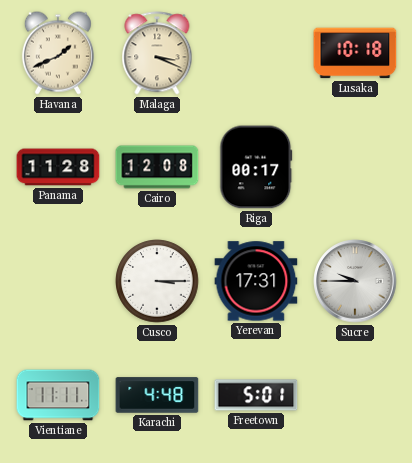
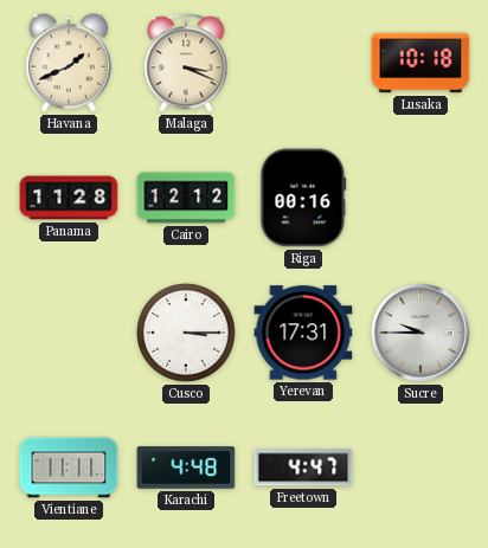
Cairo: 12:08 -> 12:12 (186, 198)
Riga: 00:17 -> 00:16 (303, 198)
Freetown: 5:01 -> 4:47 (303, 468)
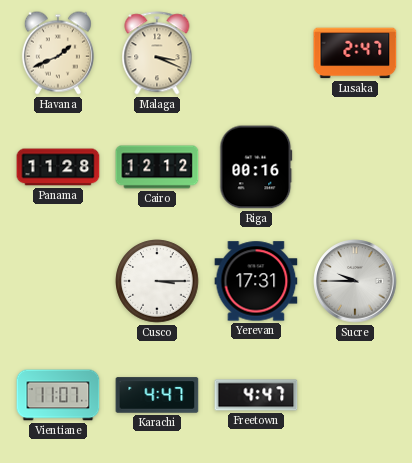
Lusaka: 10:18 -> 2:47 (355, 53)
Vientiane: 11:11 -> 11:07 (58, 395)
Karachi: 4:48 -> 4:47 (157, 395)
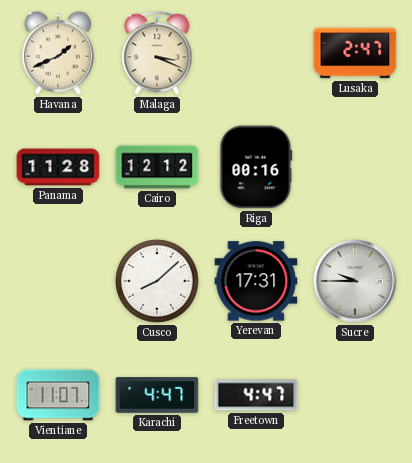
Cusco: 3:15 -> 8:08 (157, 281)
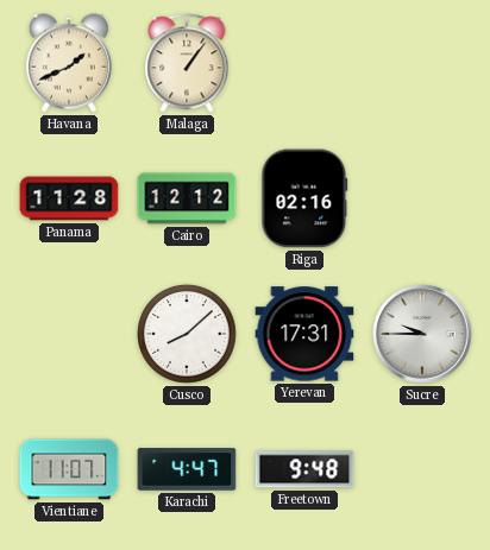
Malaga: 3:19 -> 1:06 (187, 63)
Lusaka: 2:47 -> none (355, 53)
Riga: 00:16 -> 02:16 (304, 198)
Freetown: 4:47 -> 9:48 (304, 469)
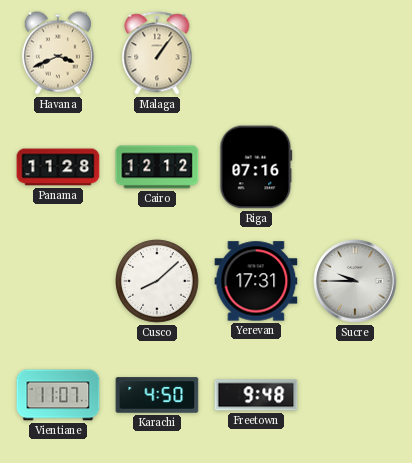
Havana: 1:41 -> 3:41 (58, 53)
Riga: 02:16 -> 07:16 (256, 167)
Karachi: 4:47 -> 4:50 (157, 395)
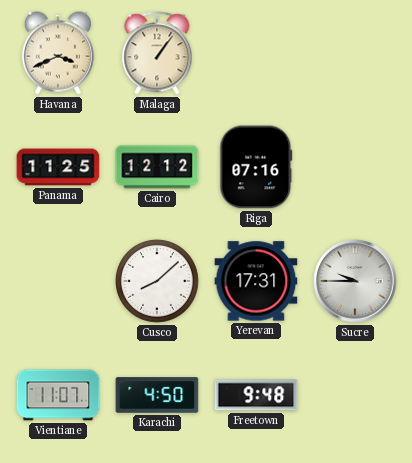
Panama: 11:28 -> 11:25 (58, 167)
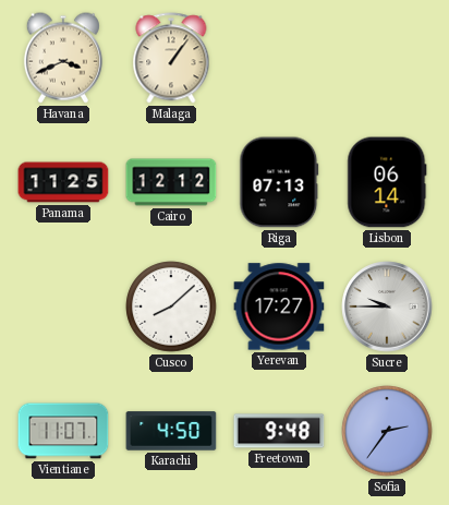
Riga: 07:16 -> 07:13 (279, 182)
Lisbon: none -> 06:14 (387, 182)
Yerevan: 17:31 -> 17:27 (279, 306)
Sofia: none -> 2:36 (387, 431)
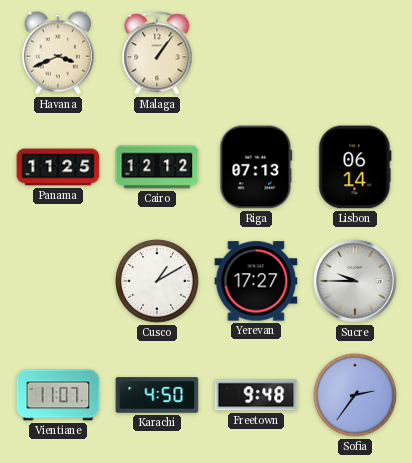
Cusco: 8:08 -> 1:10 (157, 281)
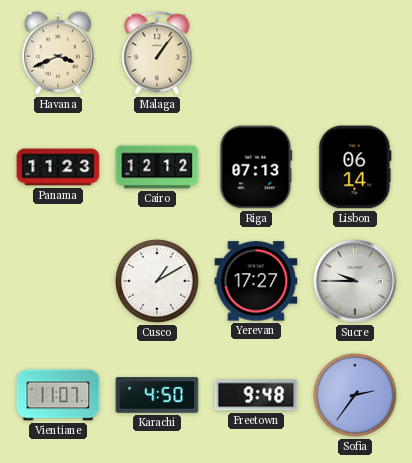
Panama: 11:25 -> 11:23 (58, 167)
